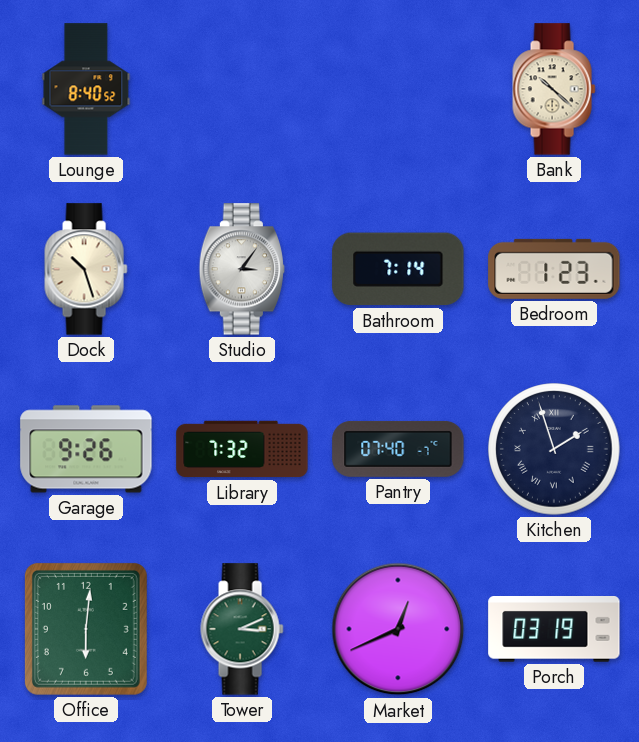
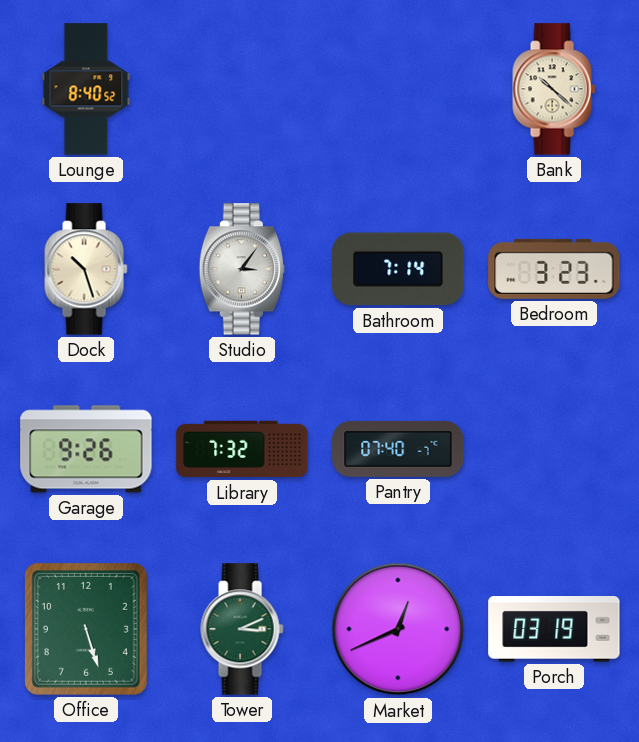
Bedroom: 1:23 -> 3:23 (554, 269)
Kitchen: 1:57 -> none (554, 449)
Office: 6:01 -> 5:27 (86, 629)
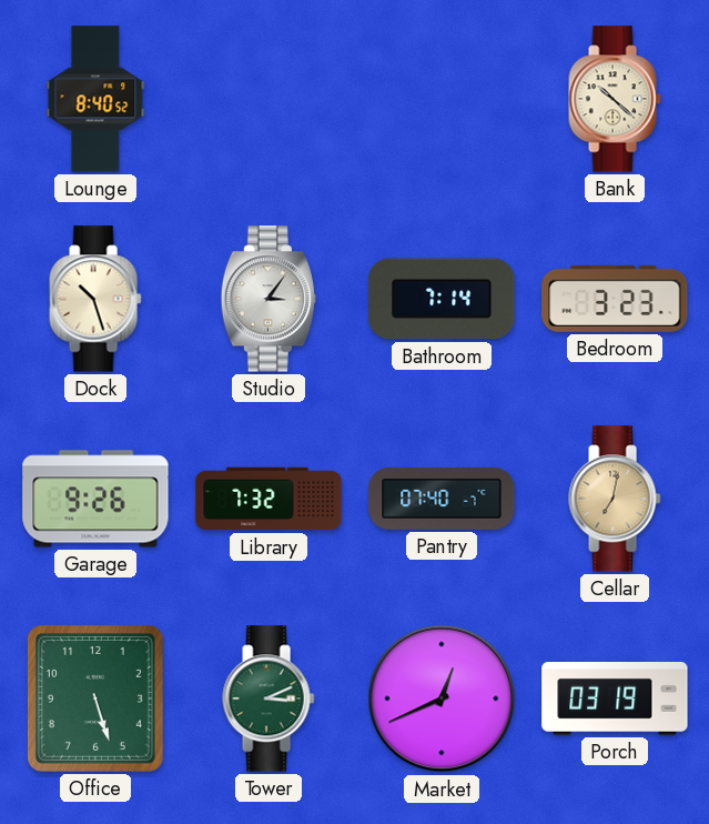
Cellar: none -> 7:02 (615, 499)
